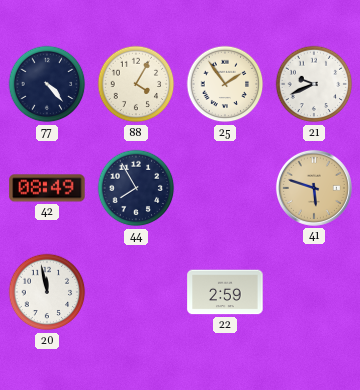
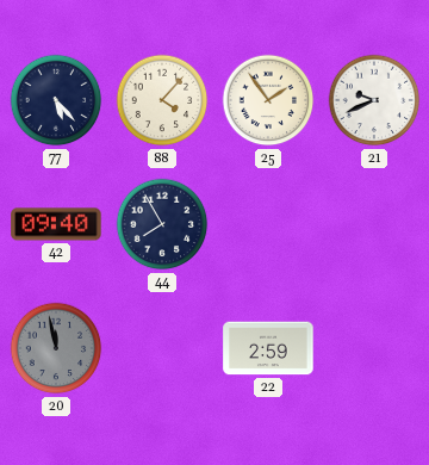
77: 4:23 -> 5:23 (56, 100)
88: 4:05 -> 4:07 (162, 100)
42: 08:49 -> 09:40 (56, 224)
41: 5:48 -> none (314, 188)
20 dial: white -> grey (56, 348)
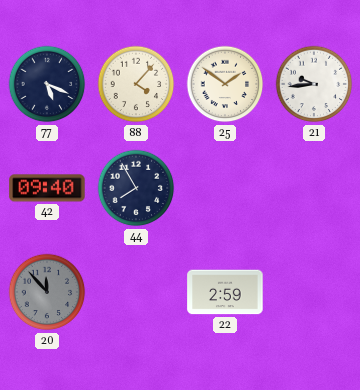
77: 5:23 -> 5:19 (47, 84)
25: 1:54 -> 1:51 (225, 84)
21: 9:41 -> 9:44 (314, 84)
20: 11:58 -> 11:53 (47, 292)
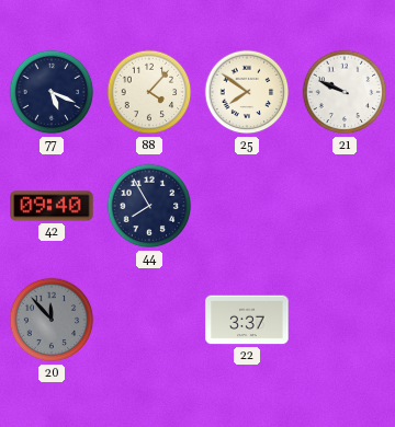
25: 1:51 -> 7:51 (247, 92)
21: 9:44 -> 9:49 (345, 92)
22: 2:59 -> 3:37 (247, 320)
